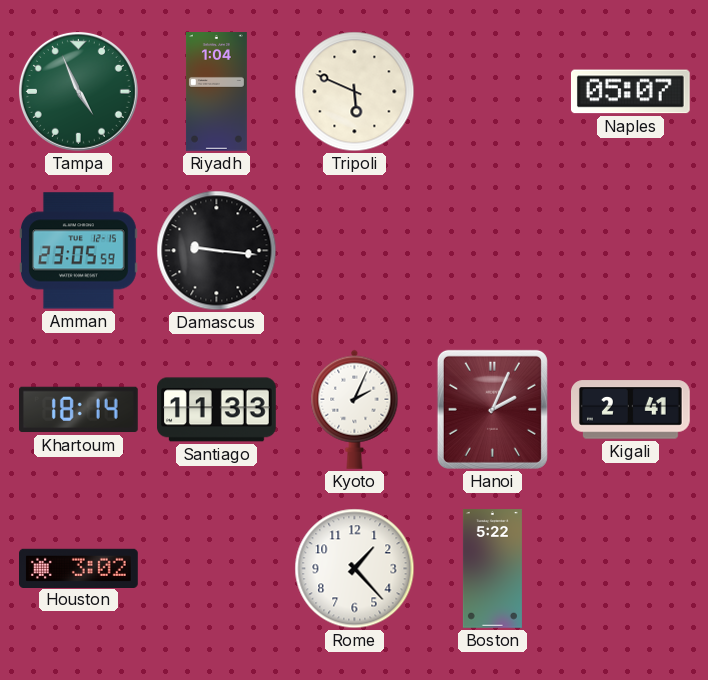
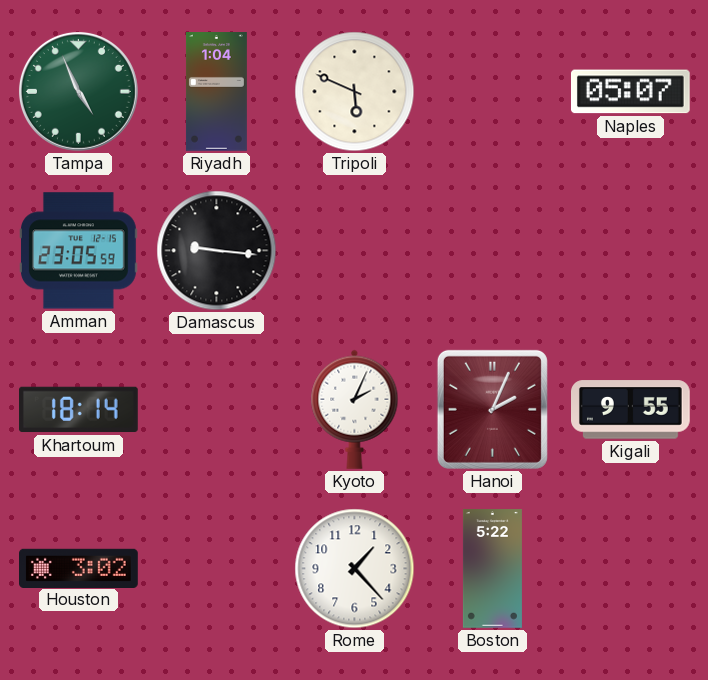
Santiago: 11:33 -> none (217, 410)
Kigali: 2:41 -> 9:55 (631, 410)
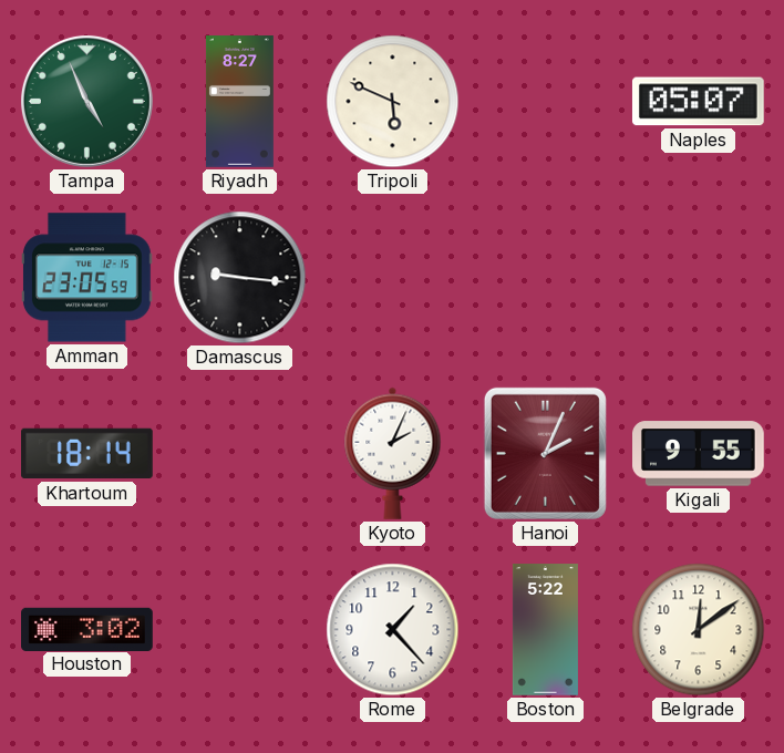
Riyadh: 1:04 -> 8:27 (239, 102)
Belgrade: none -> 12:09 (699, 630)
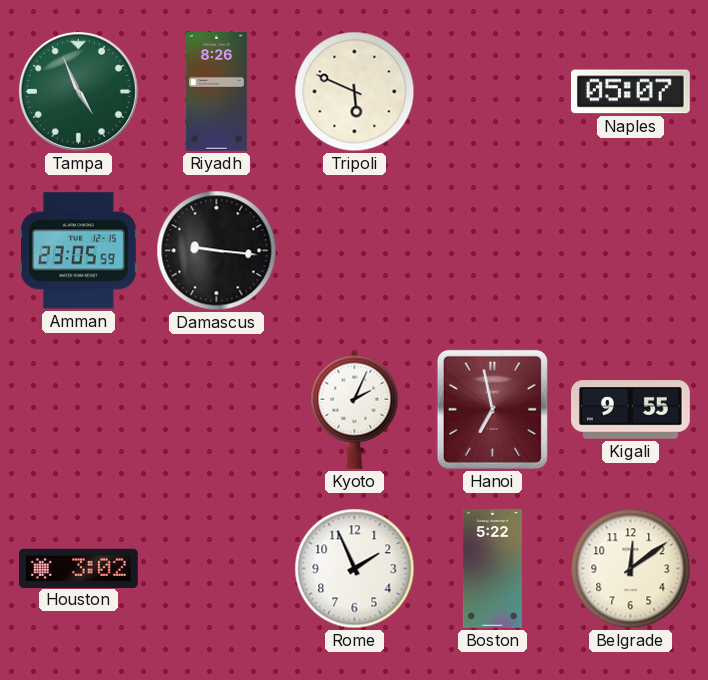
Riyadh: 8:27 -> 8:26 (216, 92)
Khartoum: 18:14 -> none (87, 454)
Hanoi: 2:04 -> 6:58 (492, 409)
Rome: 1:23 -> 1:56 (355, 569)
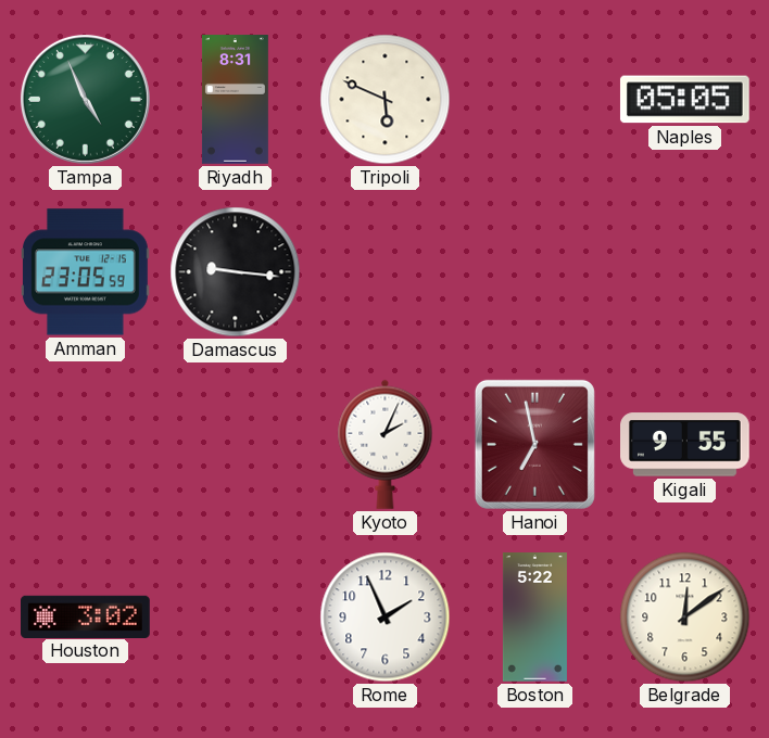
Riyadh: 8:26 -> 8:31 (235, 100)
Naples: 05:07 -> 05:05 (684, 100)
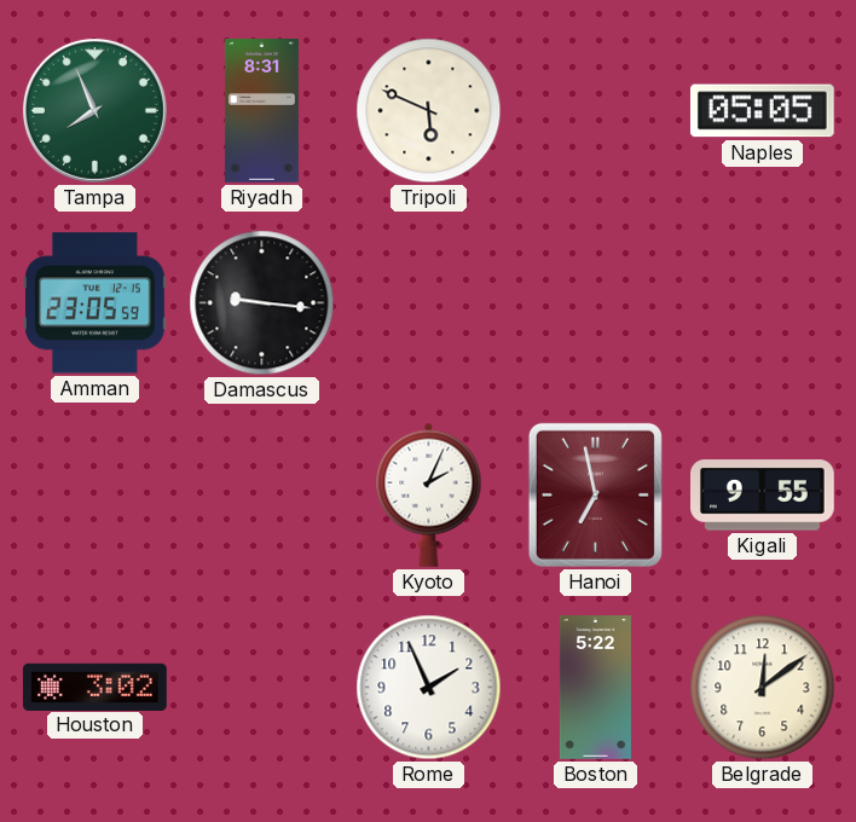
Tampa: 4:56 -> 7:56 (94, 110)
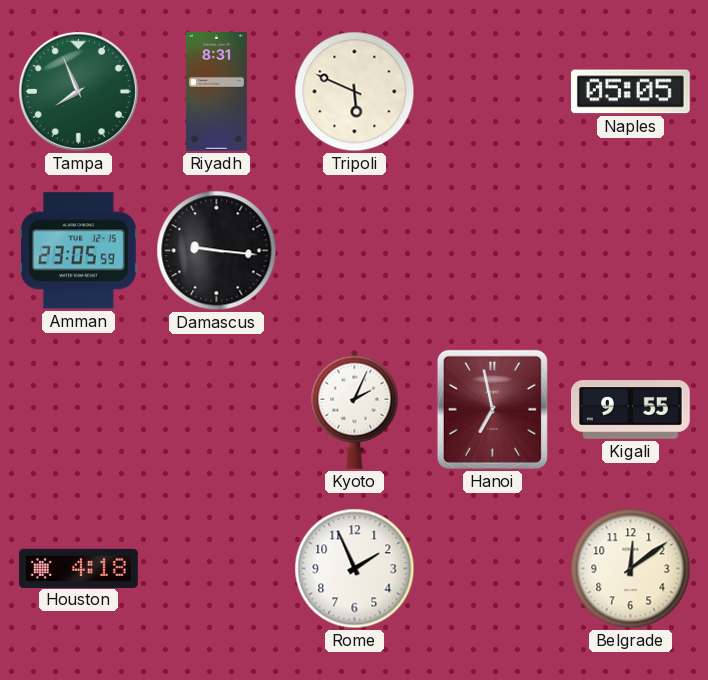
Houston: 3:02 -> 4:18 (79, 568)
Boston: 5:22 -> none (595, 688)
